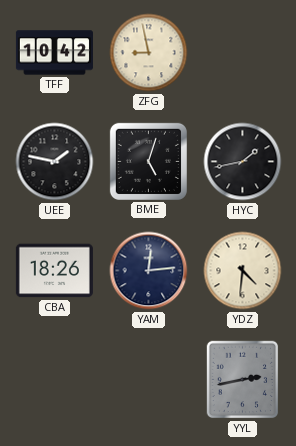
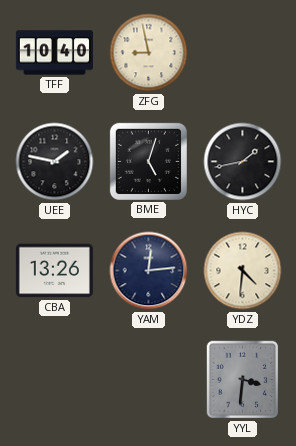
TFF: 10:42 -> 10:40 (54, 53)
CBA: 18:26 -> 13:26 (54, 271)
YYL: 2:43 -> 3:31 (243, 380)
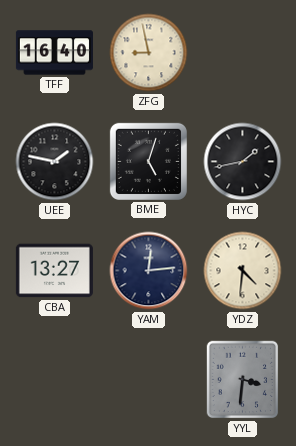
TFF: 10:40 -> 16:40 (54, 53)
CBA: 13:26 -> 13:27 (54, 271)
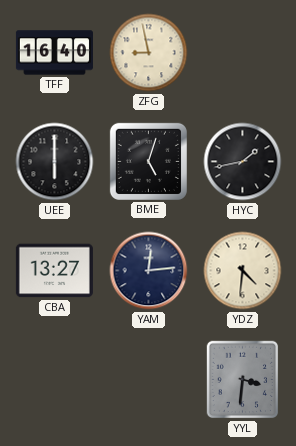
UEE: 1:47 -> 6:00 (55, 162)
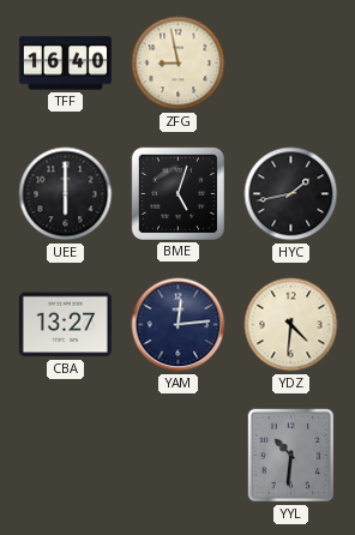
YYL: 3:31 -> 10:31 (291, 456)
